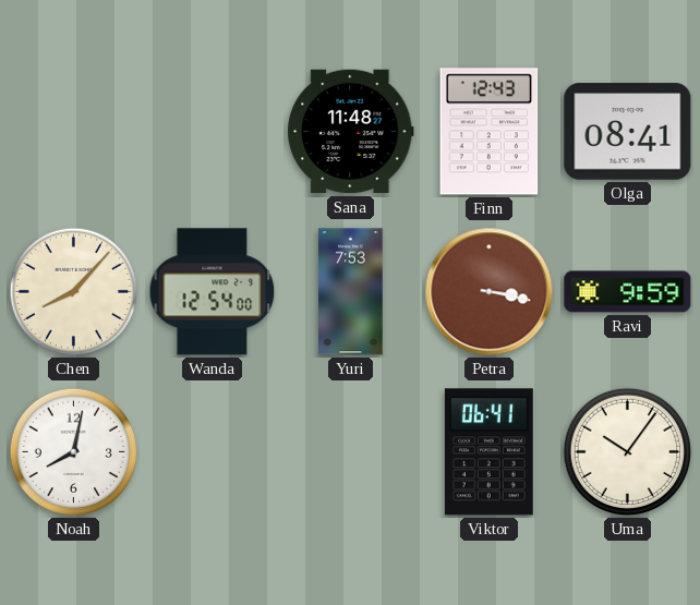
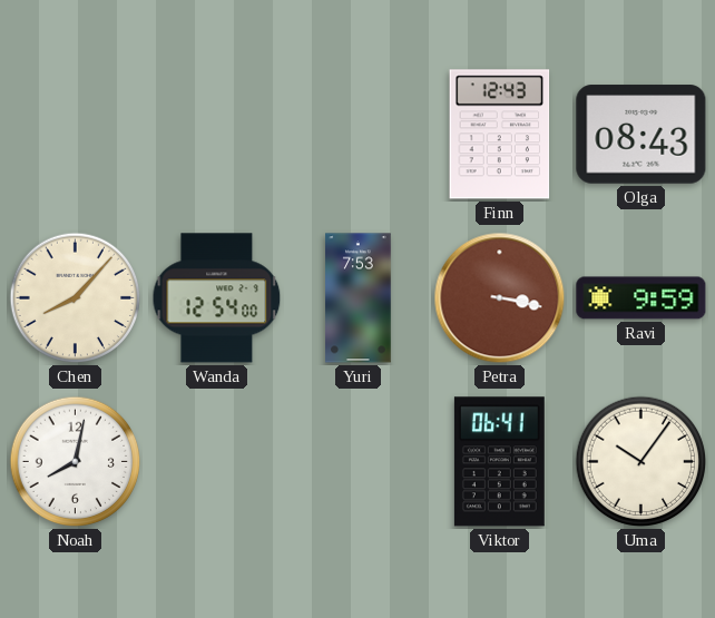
Sana: 11:48 -> none (351, 132)
Olga: 08:41 -> 08:43 (641, 135)
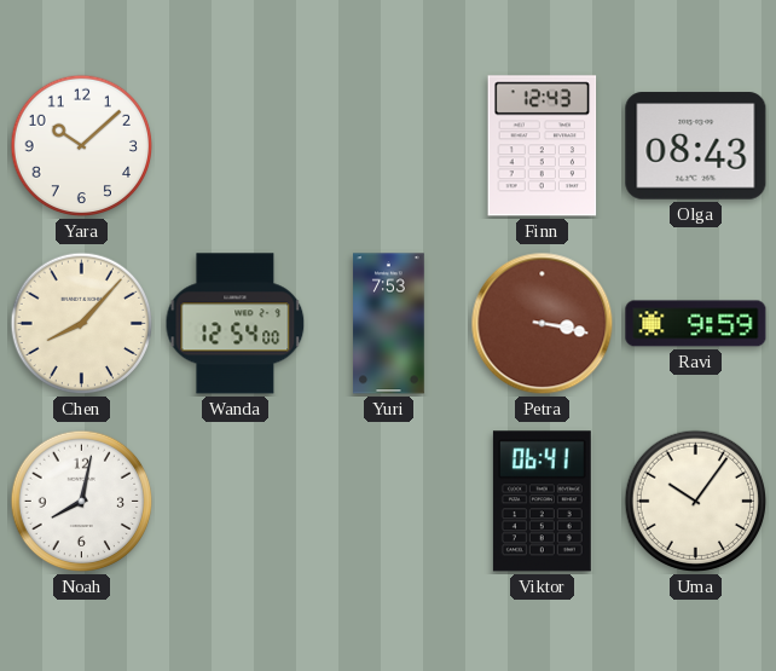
Yara: none -> 10:08 (82, 146)
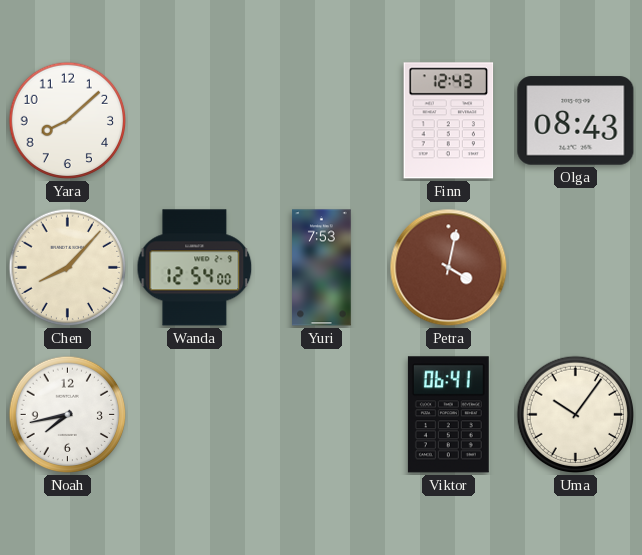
Yara: 10:08 -> 8:08 (68, 121)
Petra: 3:17 -> 4:02 (449, 268)
Ravi: 9:59 -> none (696, 324)
Noah: 8:02 -> 7:43 (68, 415)
